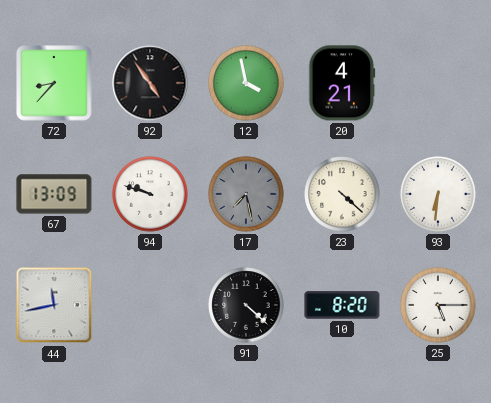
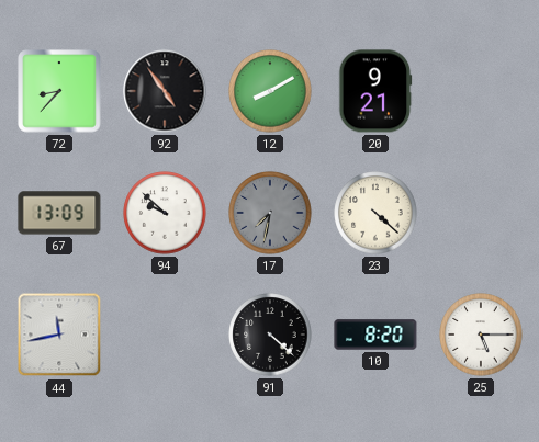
12: 3:58 -> 8:10 (270, 91)
20: 4:21 -> 9:21 (375, 91)
94: 9:48 -> 9:52 (165, 213)
17: 7:28 -> 7:32 (270, 213)
93: 6:31 -> none (438, 194)
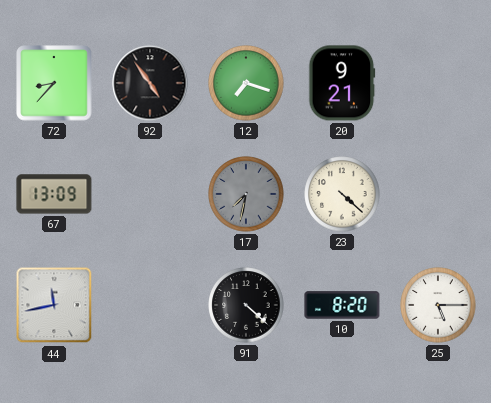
12: 8:10 -> 7:18 (246, 83)
94: 9:52 -> none (165, 213)
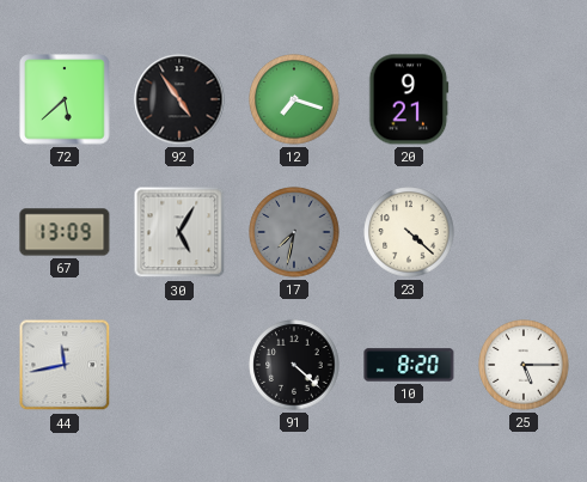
72: 8:37 -> 5:38 (65, 99)
30: none -> 5:05 (179, 232)
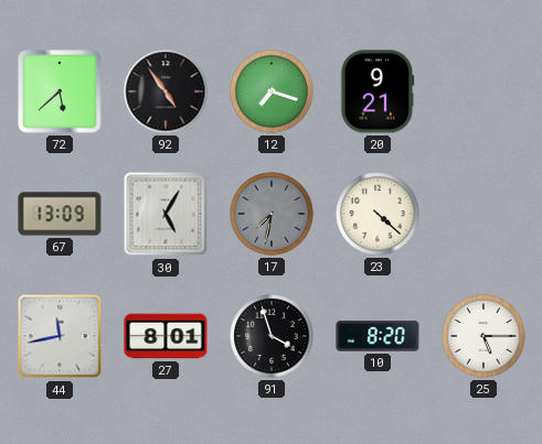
27: none -> 8:01 (166, 336)
91: 4:22 -> 3:57 (272, 336)
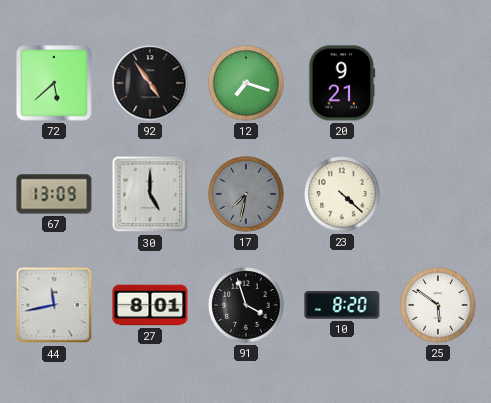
30: 5:05 -> 5:00 (150, 194)
25: 5:15 -> 5:51 (438, 305)
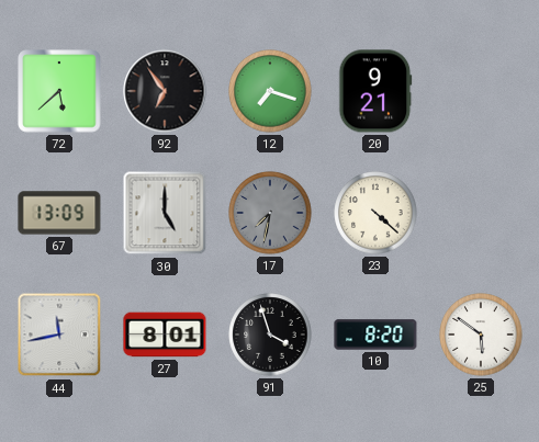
92: 4:54 -> 6:54 (165, 91)
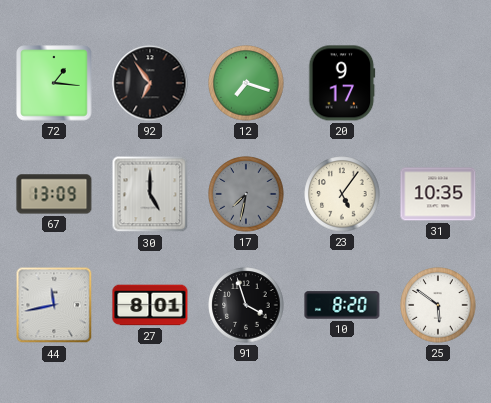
72: 5:38 -> 1:16 (54, 83)
20: 9:21 -> 9:17 (342, 83)
23: 4:22 -> 5:06 (342, 194)
31: none -> 10:35 (438, 194)
